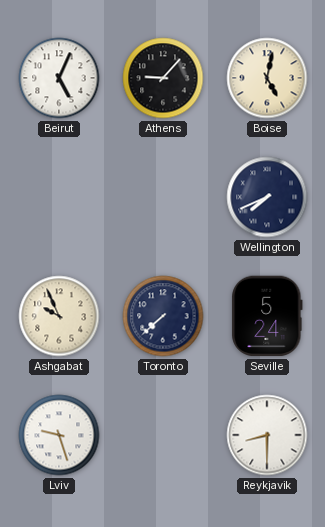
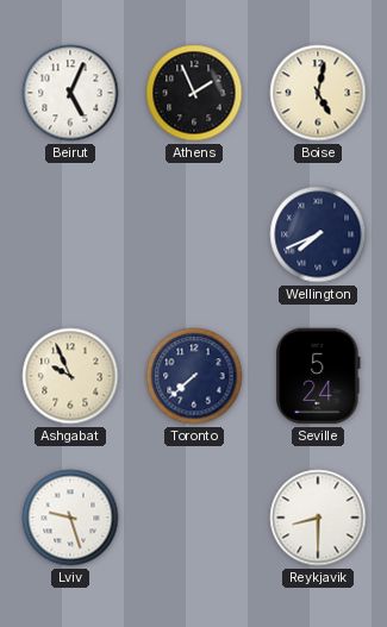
Athens: 9:07 -> 1:56 (194, 93)
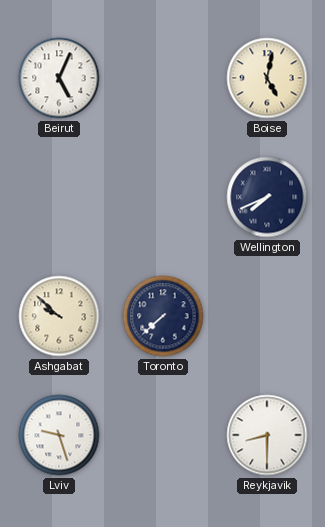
Athens: 1:56 -> none (194, 93)
Ashgabat: 9:56 -> 9:52 (59, 316)
Seville: 5:24 -> none (318, 376)
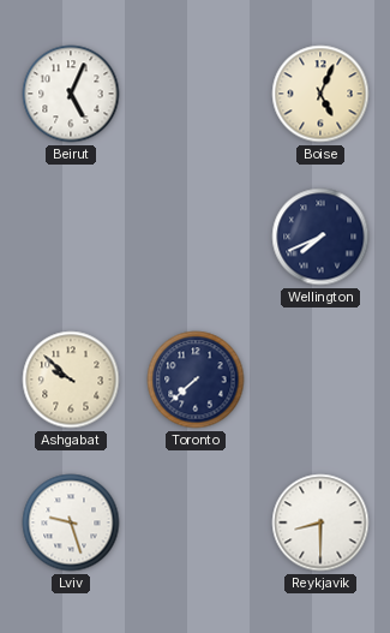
Boise: 5:02 -> 5:04 (320, 94)
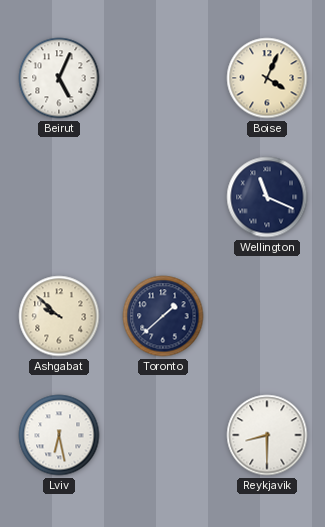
Boise: 5:04 -> 4:04 (267, 78)
Wellington: 7:41 -> 11:19 (267, 197)
Toronto: 7:38 -> 1:38 (163, 316)
Lviv: 9:27 -> 6:28 (59, 435)
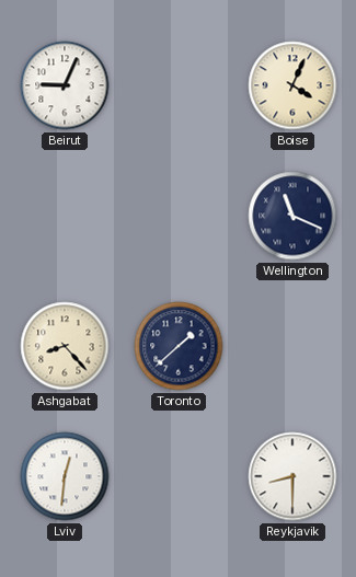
Beirut: 5:04 -> 9:04 (65, 85)
Ashgabat: 9:52 -> 8:23 (65, 346)
Lviv: 6:28 -> 12:31 (65, 476)
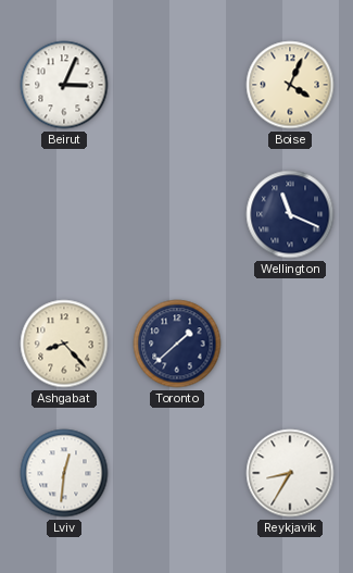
Beirut: 9:04 -> 3:04 (64, 85)
Reykjavik: 8:30 -> 8:35 (290, 473)
